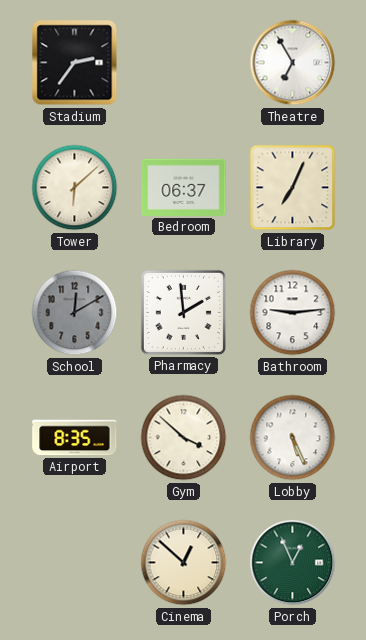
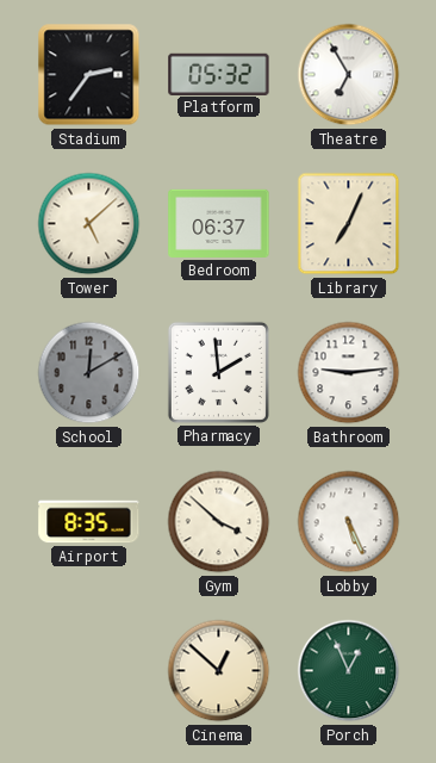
Platform: none -> 05:32 (219, 74)
Tower: 6:08 -> 5:08 (89, 224)
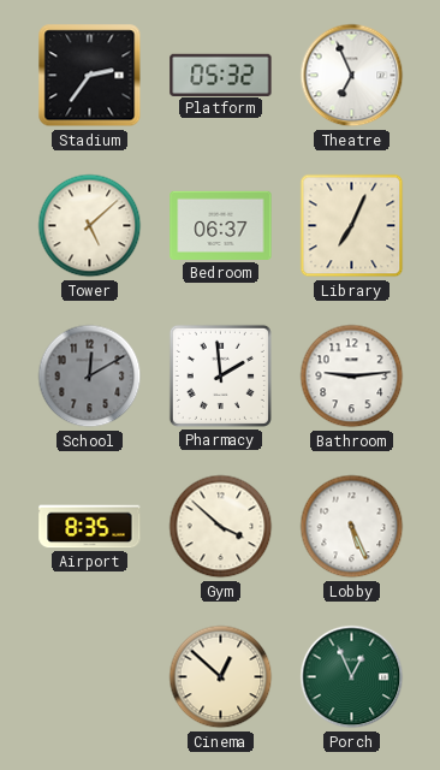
Theatre: 6:55 -> 6:56 (352, 76)
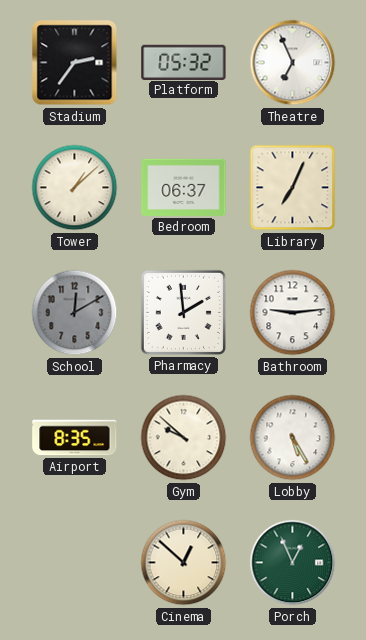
Tower: 5:08 -> 1:08 (75, 188)
Gym: 3:52 -> 9:52 (184, 438)
Lobby: 5:26 -> 5:25 (293, 438)
